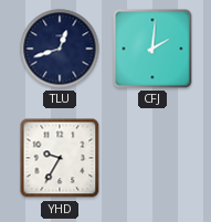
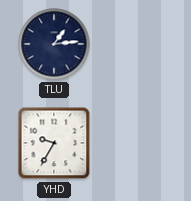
TLU: 12:42 -> 1:14 (54, 44)
CFJ: 2:01 -> none (152, 49)
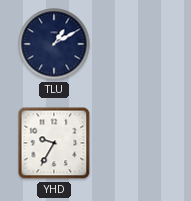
TLU: 1:14 -> 1:10 (54, 44)
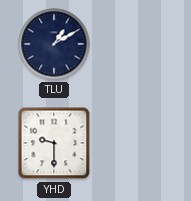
YHD: 9:35 -> 9:30 (54, 143)
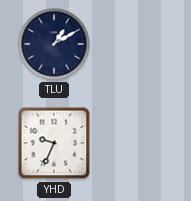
YHD: 9:30 -> 9:34 (54, 143)
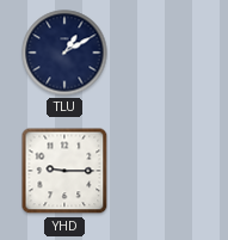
YHD: 9:34 -> 9:15 (64, 171)
